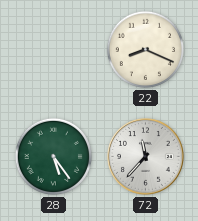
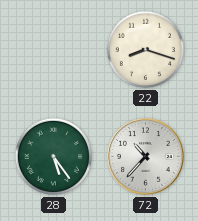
22: 8:19 -> 8:18 (145, 49)
72: 11:37 -> 10:37 (146, 157)
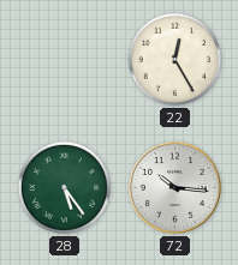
22: 8:18 -> 12:25 (174, 59)
72: 10:37 -> 10:16 (175, 188)
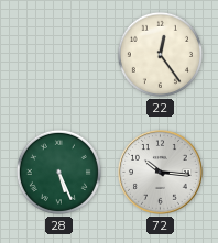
22: 12:25 -> 12:24 (160, 54)
28: 5:24 -> 5:26 (58, 172)
